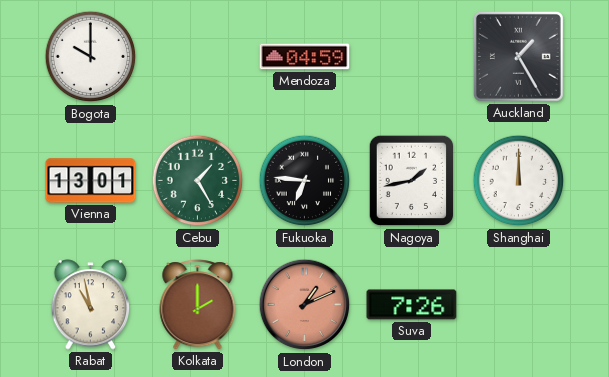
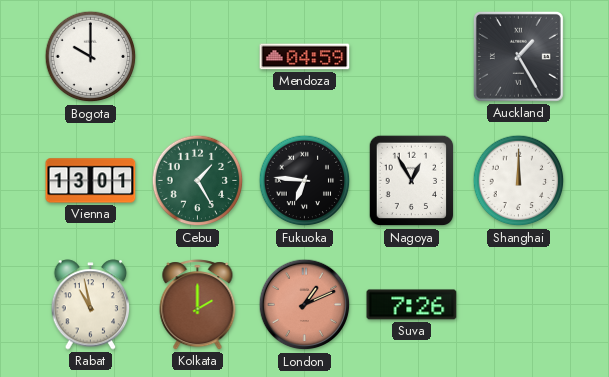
Nagoya: 1:43 -> 12:55 (412, 181)
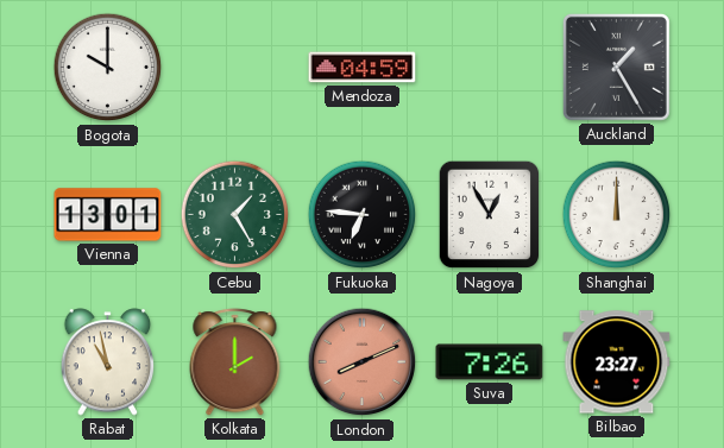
London: 1:11 -> 8:11 (363, 362)
Bilbao: none -> 23:27 (617, 362)
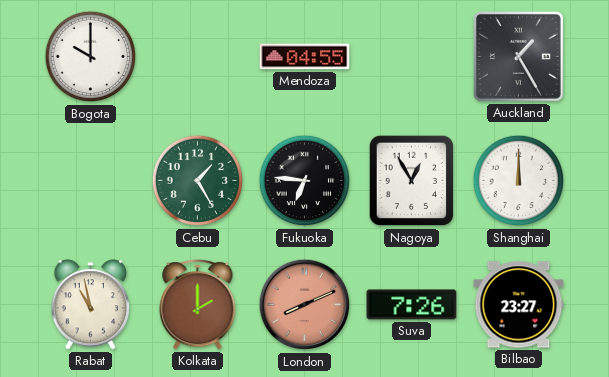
Mendoza: 04:59 -> 04:55 (305, 57)
Vienna: 13:01 -> none (108, 215)
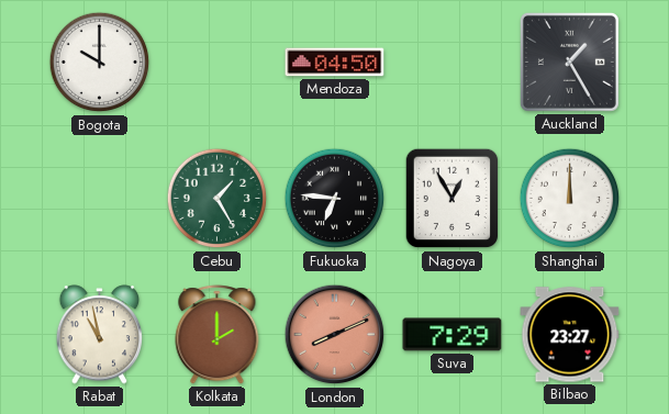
Mendoza: 04:55 -> 04:50 (335, 63)
Suva: 7:26 -> 7:29 (453, 335)
